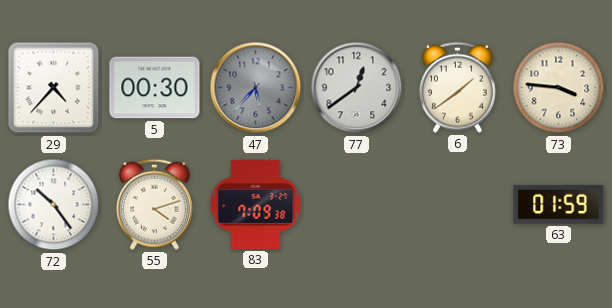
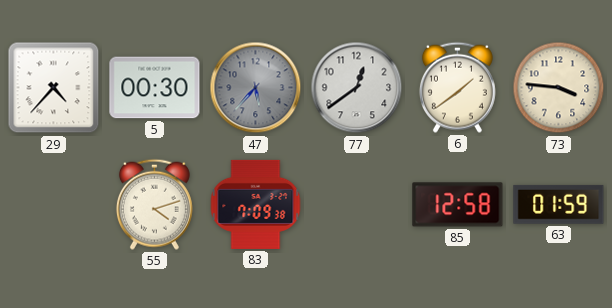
72: 10:24 -> none (54, 205)
85: none -> 12:58 (458, 205)
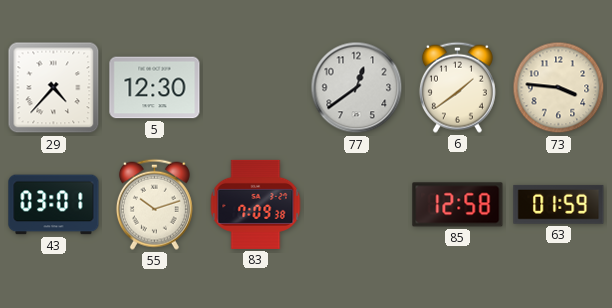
5: 00:30 -> 12:30 (155, 88)
47: 5:37 -> none (256, 88)
43: none -> 03:01 (54, 205)
55: 4:12 -> 10:12 (154, 204)
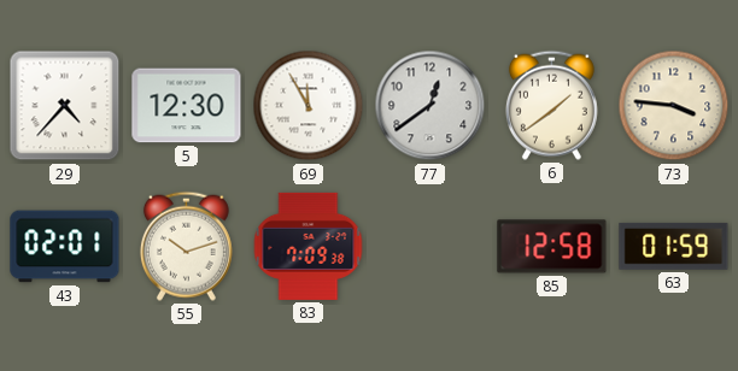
69: none -> 11:55 (309, 106)
43: 03:01 -> 02:01 (65, 247)
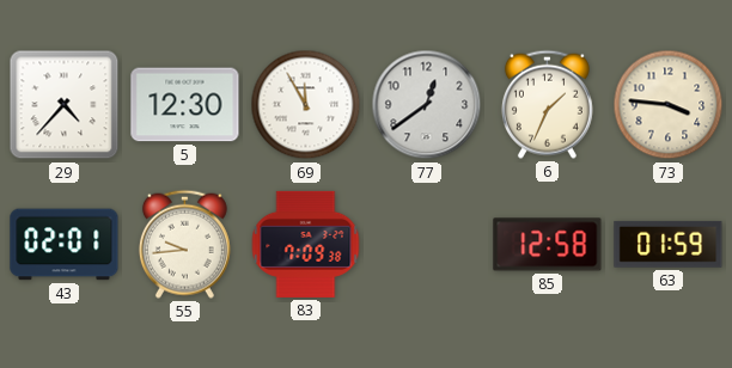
6: 1:39 -> 1:34 (547, 104)
55: 10:12 -> 9:44 (184, 244)
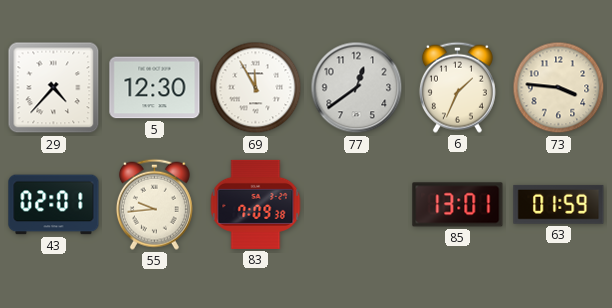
85: 12:58 -> 13:01 (458, 205)
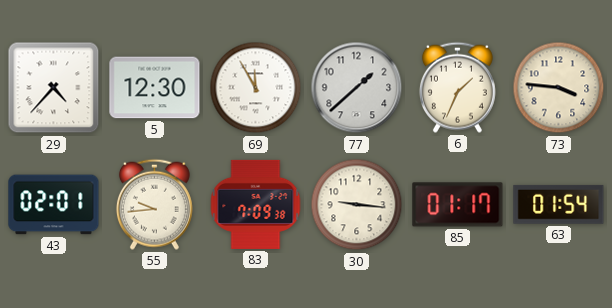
77: 12:39 -> 1:38 (357, 88)
30: none -> 9:16 (357, 205)
85: 13:01 -> 01:17 (458, 205)
63: 01:59 -> 01:54 (559, 204)
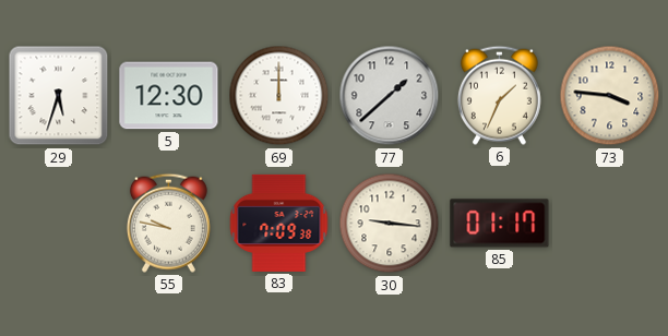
29: 4:37 -> 5:33 (59, 96)
69: 11:55 -> 12:00 (279, 96)
43: 02:01 -> none (54, 205)
55: 9:44 -> 9:47 (168, 223)
63: 01:54 -> none (559, 204)
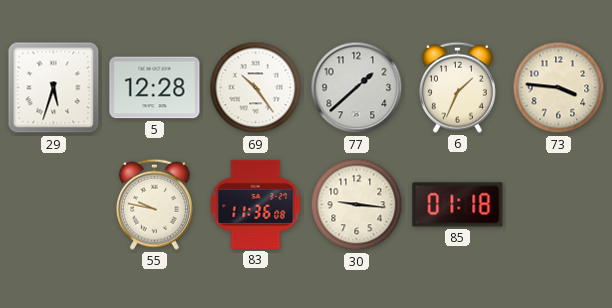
5: 12:30 -> 12:28 (155, 88)
69: 12:00 -> 10:24 (256, 88)
83: 7:09 -> 11:36 (256, 204)
85: 01:17 -> 01:18 (458, 205)
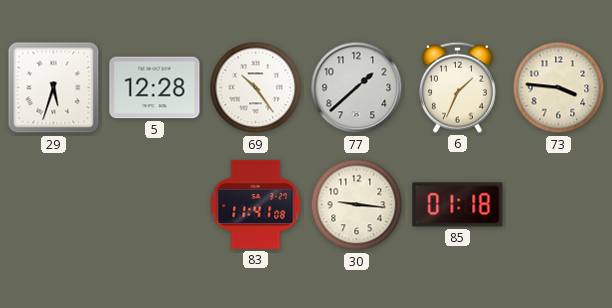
55: 9:47 -> none (154, 204)
83: 11:36 -> 11:41 (256, 204)
